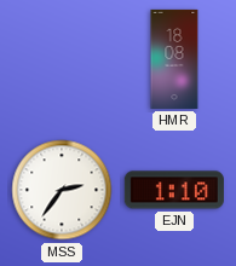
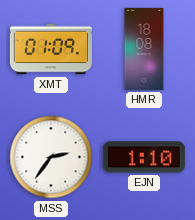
XMT: none -> 01:09 (51, 49)
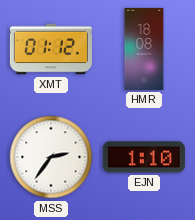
XMT: 01:09 -> 01:12 (51, 49)
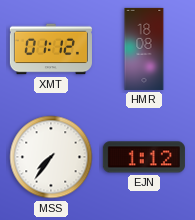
MSS: 2:36 -> 7:36 (51, 157)
EJN: 1:10 -> 1:12 (144, 157)
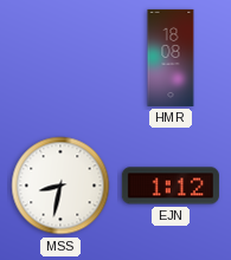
XMT: 01:12 -> none (51, 49)
MSS: 7:36 -> 8:32 (60, 186)
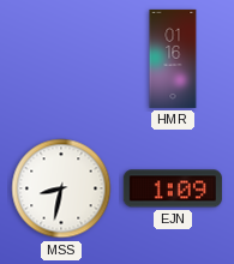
HMR: 18:08 -> 01:16 (173, 59)
EJN: 1:12 -> 1:09 (173, 188)
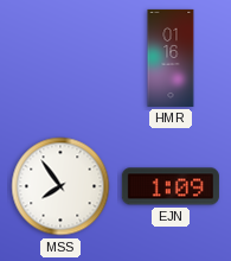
MSS: 8:32 -> 7:54 (60, 186)
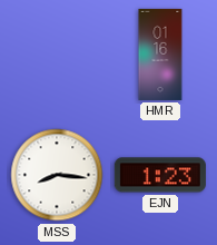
MSS: 7:54 -> 8:16 (57, 175)
EJN: 1:09 -> 1:23 (160, 175)
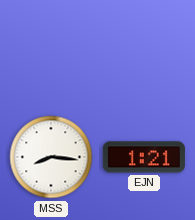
HMR: 01:16 -> none (160, 55)
EJN: 1:23 -> 1:21 (144, 157)
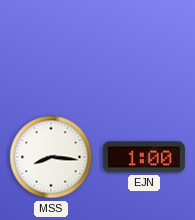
EJN: 1:21 -> 1:00 (144, 157)
